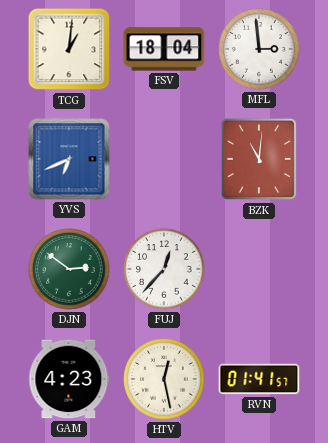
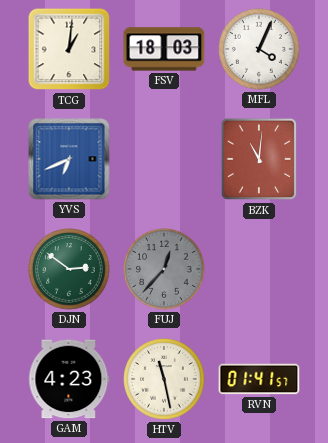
FSV: 18:04 -> 18:03 (164, 49)
MFL: 2:59 -> 4:04 (259, 49)
FUJ dial: white -> grey (164, 269)
HTV: 12:28 -> 11:28 (164, 379)
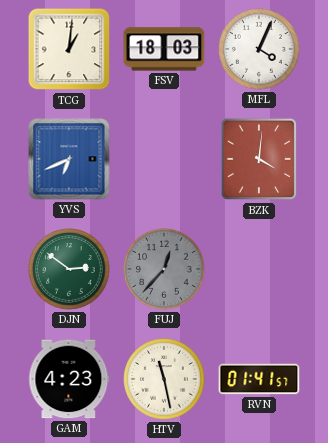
BZK: 11:01 -> 4:01 (259, 159)
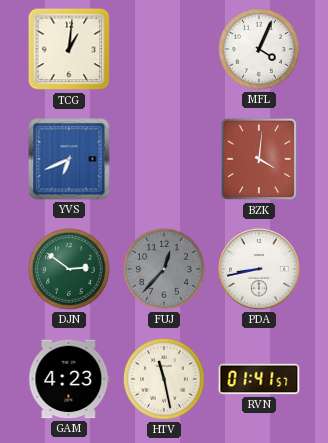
FSV: 18:03 -> none (164, 49)
PDA: none -> 8:43 (259, 269)
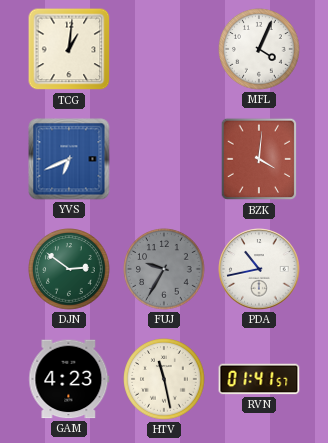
FUJ: 12:37 -> 9:35 (164, 269)
PDA: 8:43 -> 10:43 (259, 269)
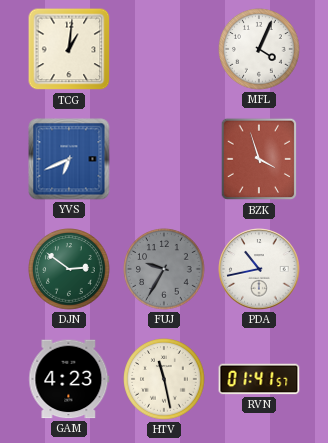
BZK: 4:01 -> 3:57 (259, 159)
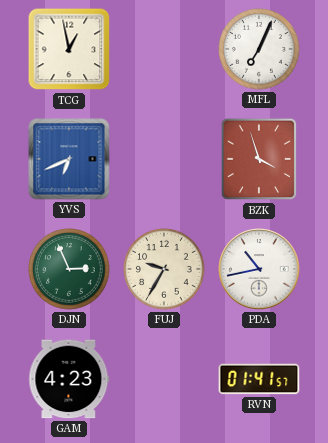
TCG: 1:01 -> 12:58 (69, 49)
MFL: 4:04 -> 7:04 (259, 49)
DJN: 2:51 -> 2:56 (69, 269)
FUJ dial: grey -> cream (164, 269)
HTV: 11:28 -> none (164, 379)
